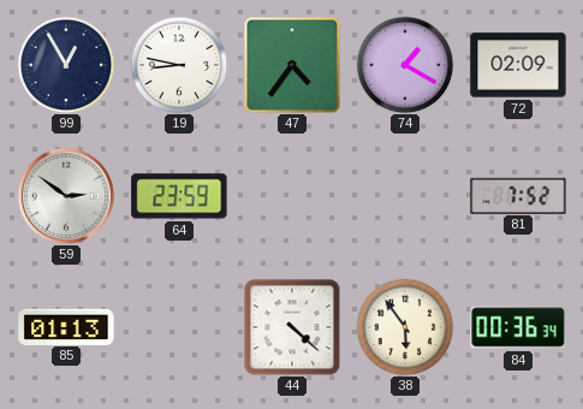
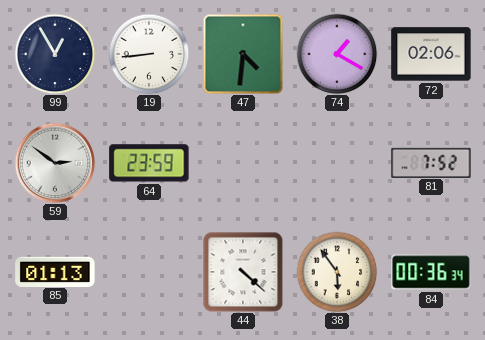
19: 8:47 -> 8:44 (149, 54)
47: 4:36 -> 4:31 (243, 54)
72: 02:09 -> 02:06 (431, 54)
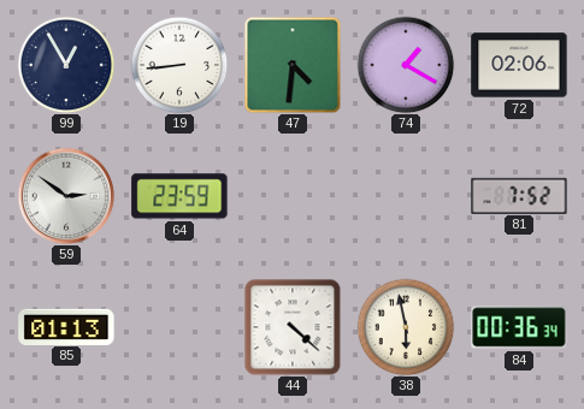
38: 5:54 -> 5:58 (406, 327)
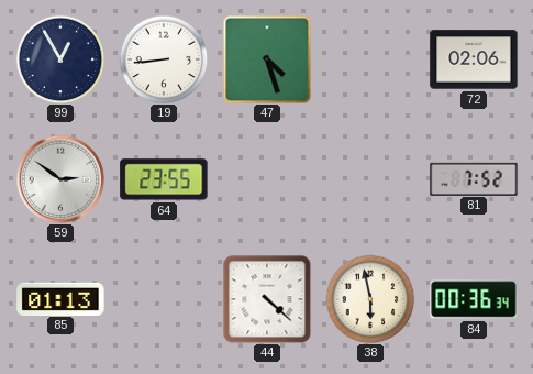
47: 4:31 -> 4:27 (267, 59)
74: 1:20 -> none (406, 65)
64: 23:59 -> 23:55 (164, 179)
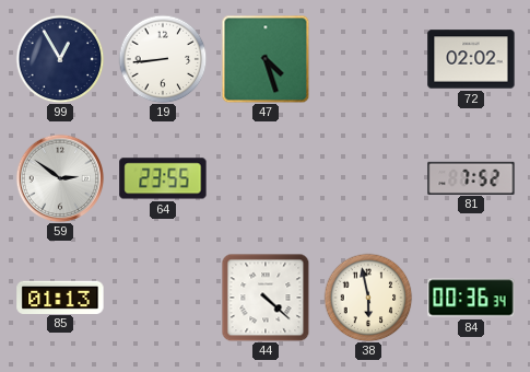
72: 02:06 -> 02:02 (471, 59)
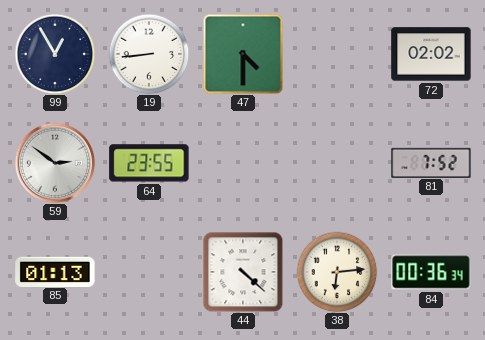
47: 4:27 -> 4:30 (243, 54)
38: 5:58 -> 6:14 (337, 272)
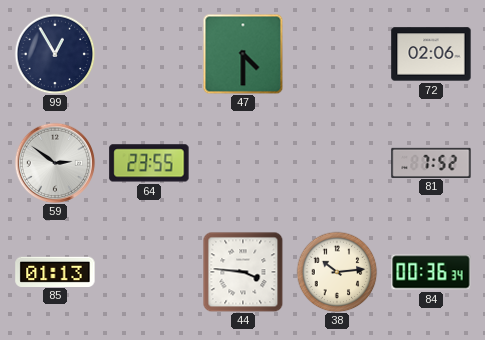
19: 8:44 -> none (149, 54)
72: 02:02 -> 02:06 (431, 54)
44: 4:22 -> 3:46 (243, 272)
38: 6:14 -> 10:14 (337, 272)
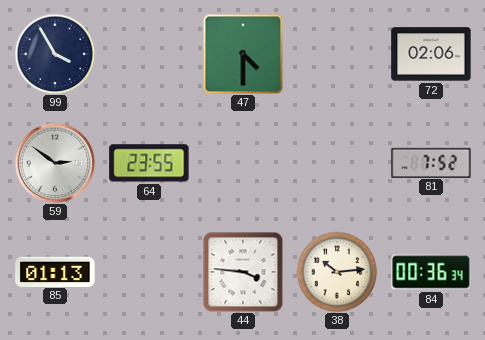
99: 12:55 -> 3:55 (55, 54)
